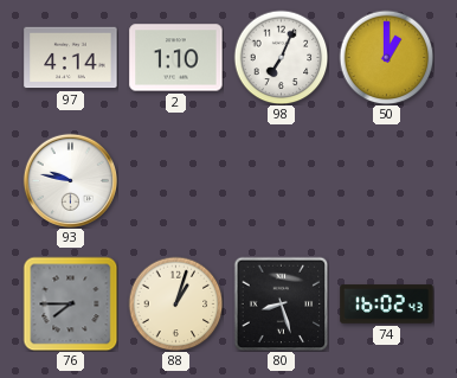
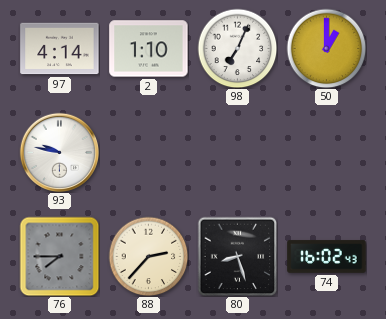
88: 1:03 -> 2:37 (148, 256)
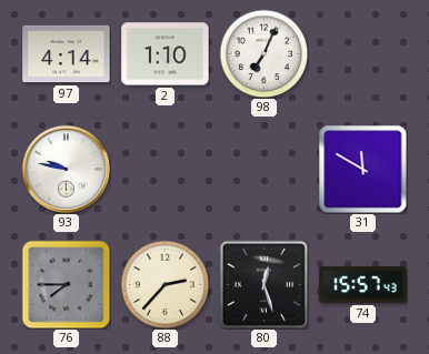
50: 1:00 -> none (326, 48)
31: none -> 11:50 (362, 169)
80: 8:27 -> 12:27 (263, 284)
74: 16:02 -> 15:57 (363, 285)
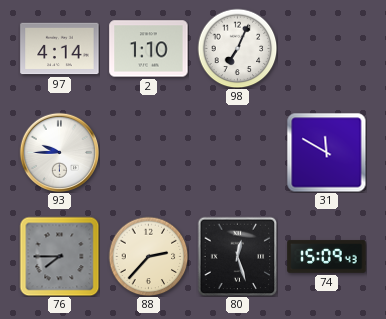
93: 9:47 -> 9:45 (59, 152)
74: 15:57 -> 15:09 (327, 257)
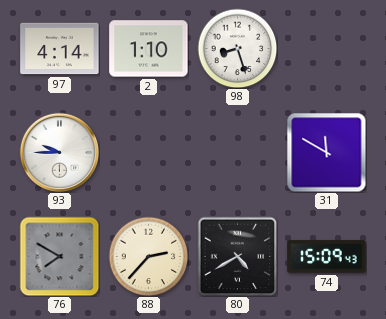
98: 7:04 -> 8:27 (237, 48)
76: 7:45 -> 7:50 (59, 256)
80: 12:27 -> 4:40 (237, 256)
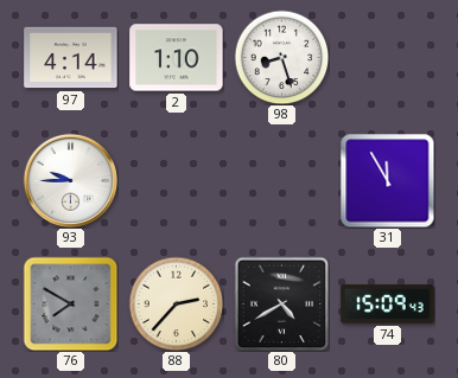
31: 11:50 -> 11:55 (387, 180)
